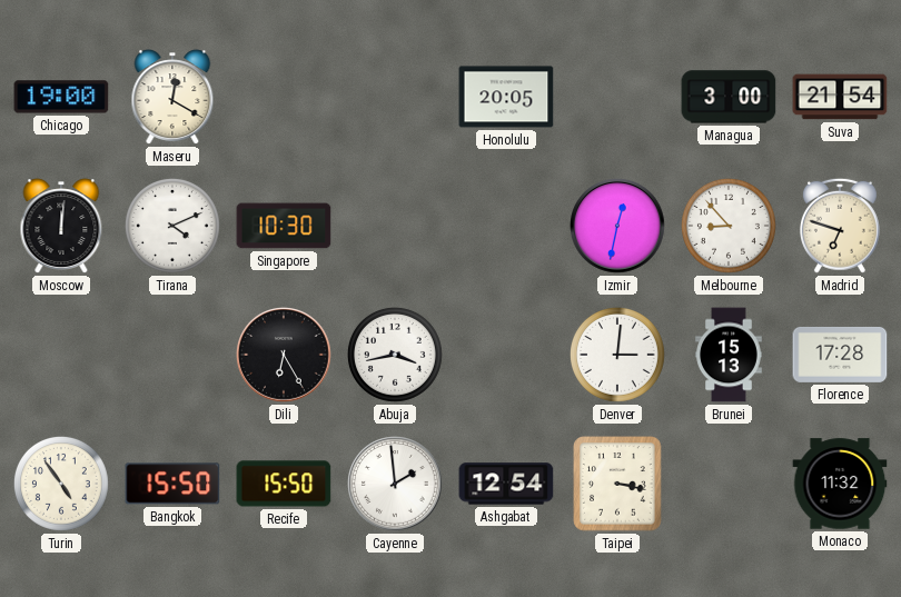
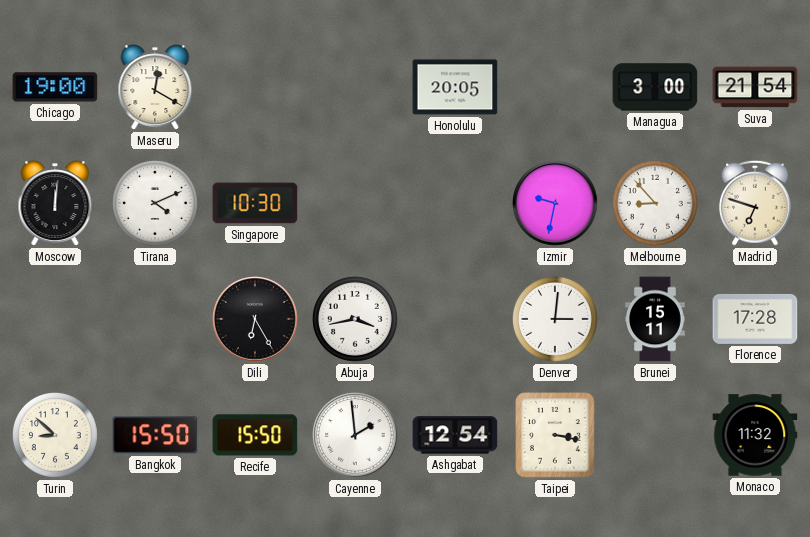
Izmir: 12:32 -> 9:32 (556, 204)
Brunei: 15:13 -> 15:11 (655, 319)
Turin: 4:54 -> 8:52 (55, 435)
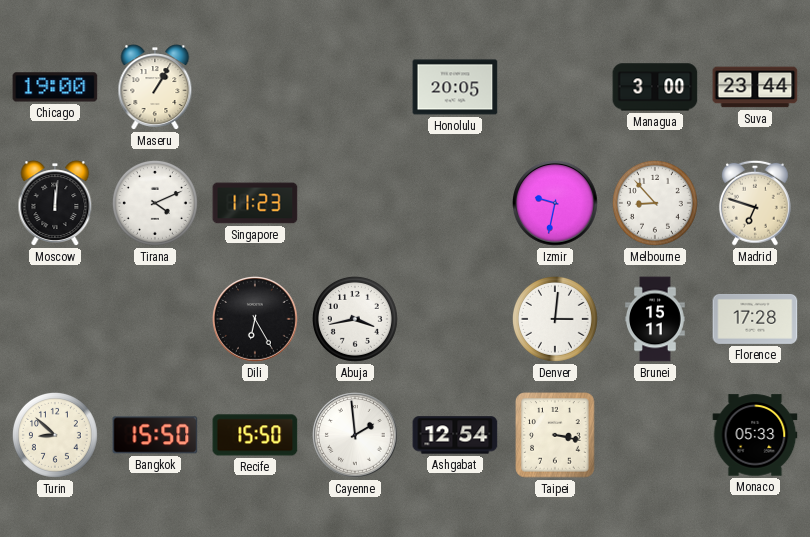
Maseru: 12:20 -> 1:05 (155, 87)
Suva: 21:54 -> 23:44 (755, 87)
Singapore: 10:30 -> 11:23 (255, 203)
Monaco: 11:32 -> 05:33 (755, 435)
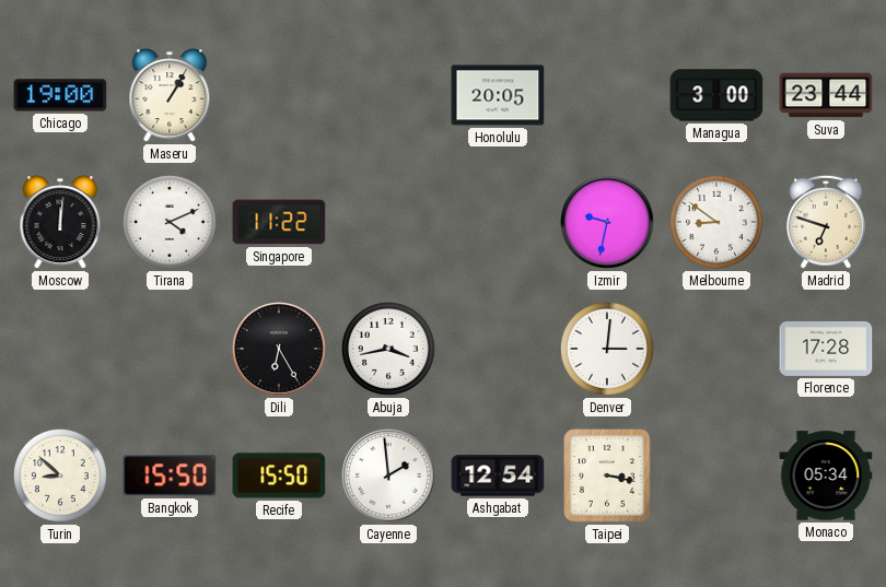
Singapore: 11:23 -> 11:22 (279, 222)
Melbourne: 8:53 -> 8:51 (716, 222)
Brunei: 15:11 -> none (655, 319)
Monaco: 05:33 -> 05:34 (826, 476)
